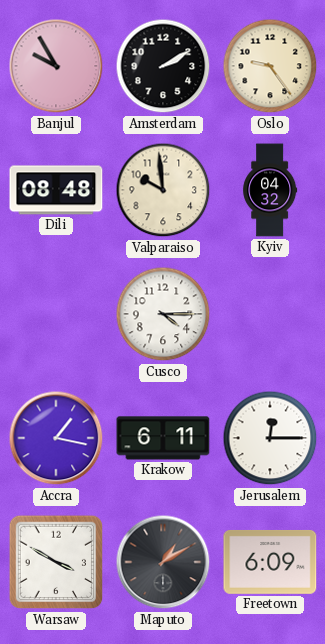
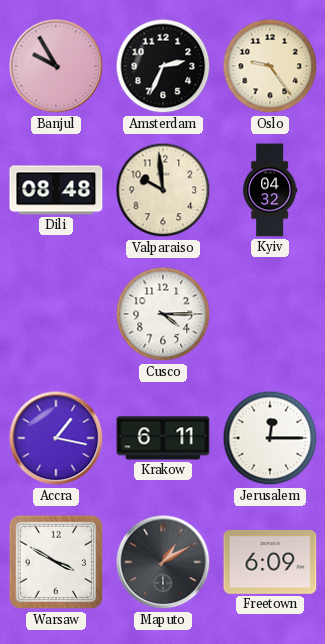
Amsterdam: 2:10 -> 2:34 (163, 66)
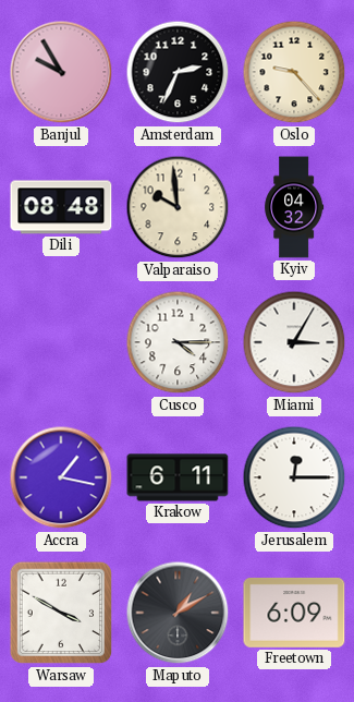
Oslo: 9:24 -> 9:23 (294, 72)
Miami: none -> 3:05 (294, 342)
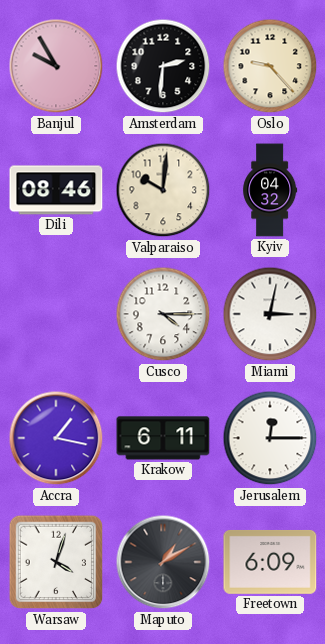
Amsterdam: 2:34 -> 2:31 (163, 66)
Dili: 08:48 -> 08:46 (56, 190)
Valparaiso: 9:59 -> 10:01 (163, 190)
Miami: 3:05 -> 3:02 (270, 314)
Warsaw: 3:50 -> 4:03 (56, 562)
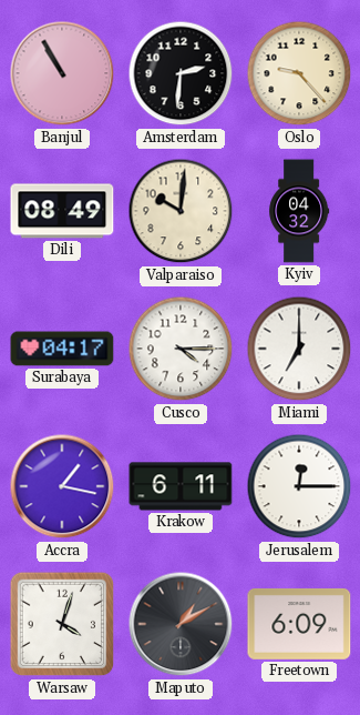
Banjul: 9:55 -> 10:55 (62, 73)
Dili: 08:46 -> 08:49 (62, 211)
Surabaya: none -> 04:17 (62, 349)
Miami: 3:02 -> 7:00 (299, 349)
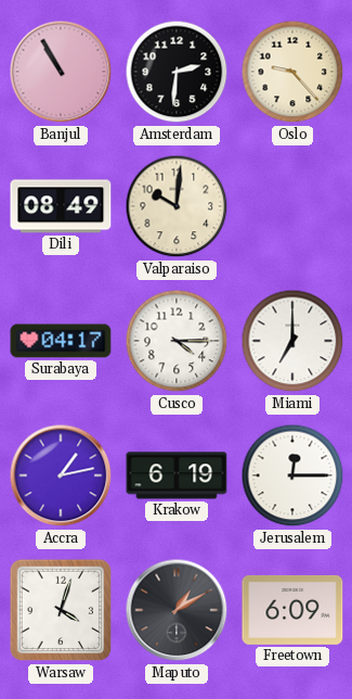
Kyiv: 04:32 -> none (299, 211)
Accra: 1:17 -> 1:13 (61, 475)
Krakow: 6:11 -> 6:19 (177, 475)
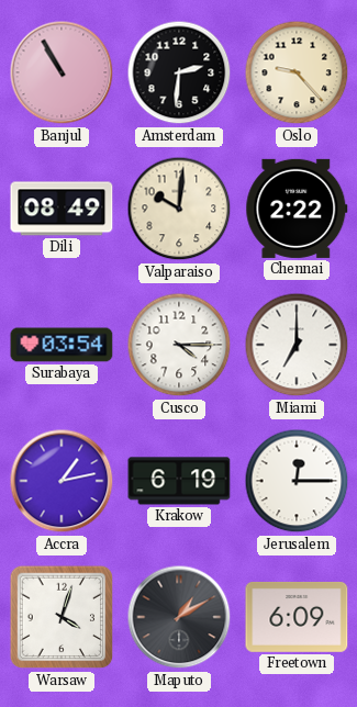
Chennai: none -> 2:22 (297, 209)
Surabaya: 04:17 -> 03:54 (62, 345)
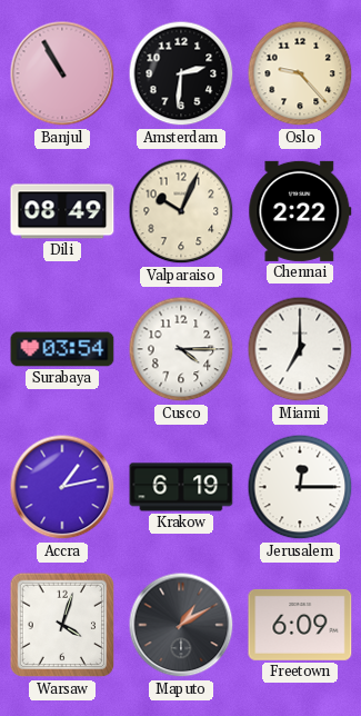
Valparaiso: 10:01 -> 10:04 (181, 211)
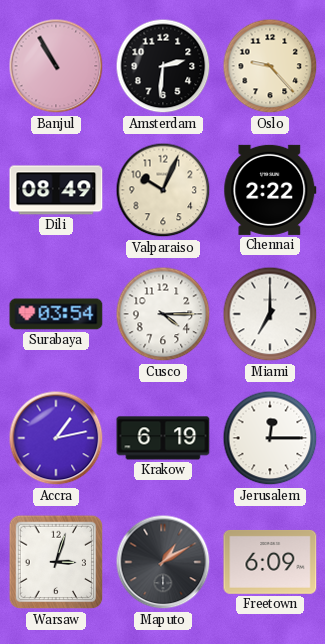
Warsaw: 4:03 -> 3:03 (56, 562)
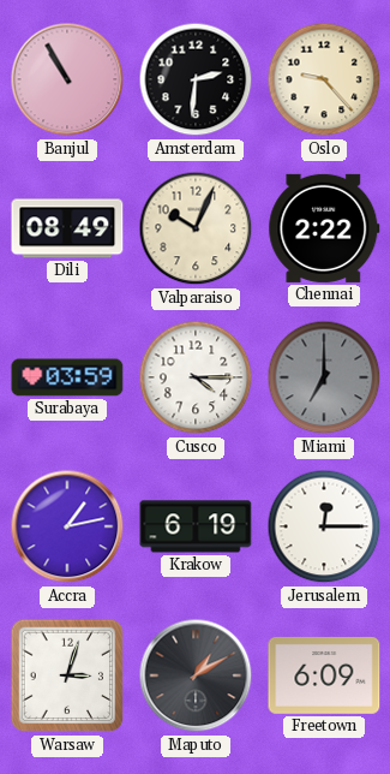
Surabaya: 03:54 -> 03:59 (67, 377)
Miami dial: white -> grey (324, 377)
